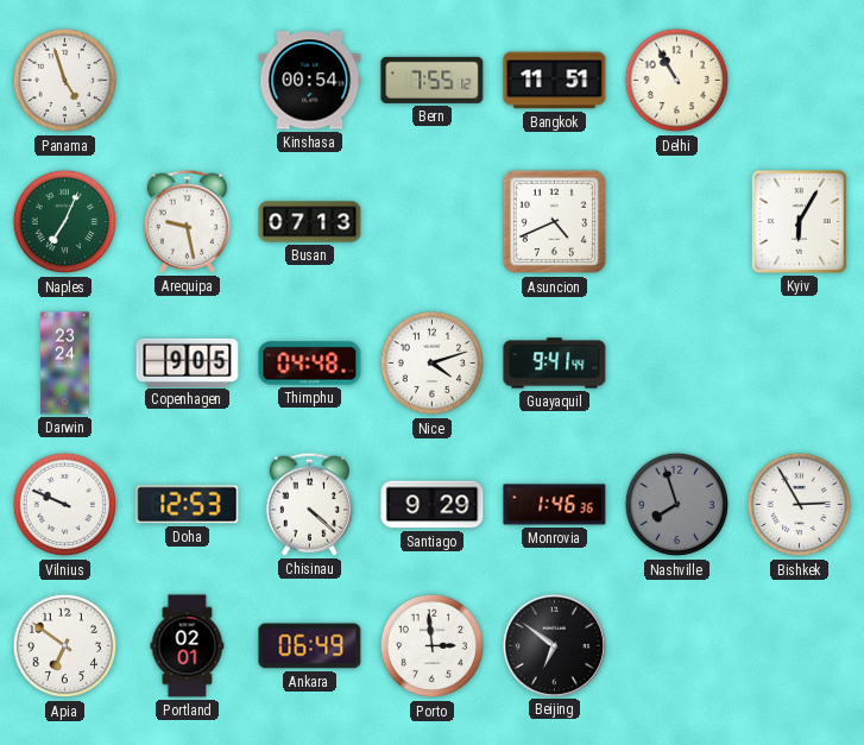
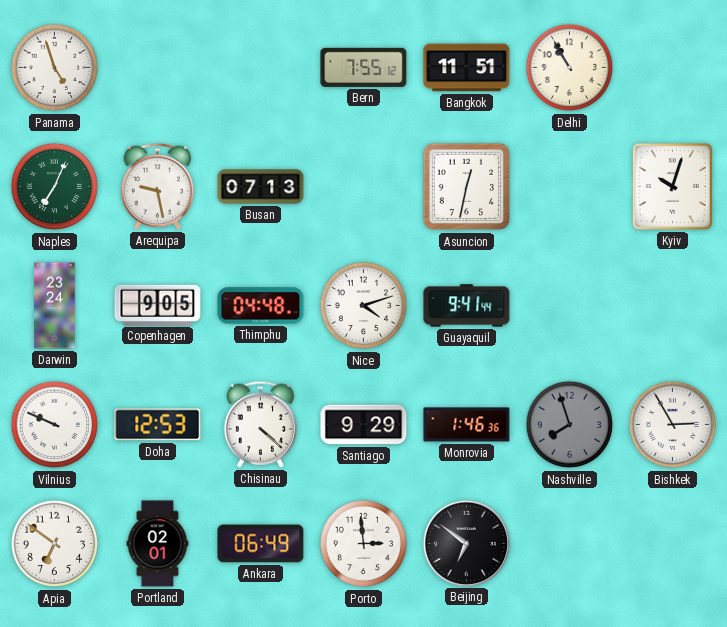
Kinshasa: 00:54 -> none (310, 81)
Asuncion: 4:41 -> 12:32 (467, 187)
Kyiv: 6:05 -> 10:03 (672, 186)
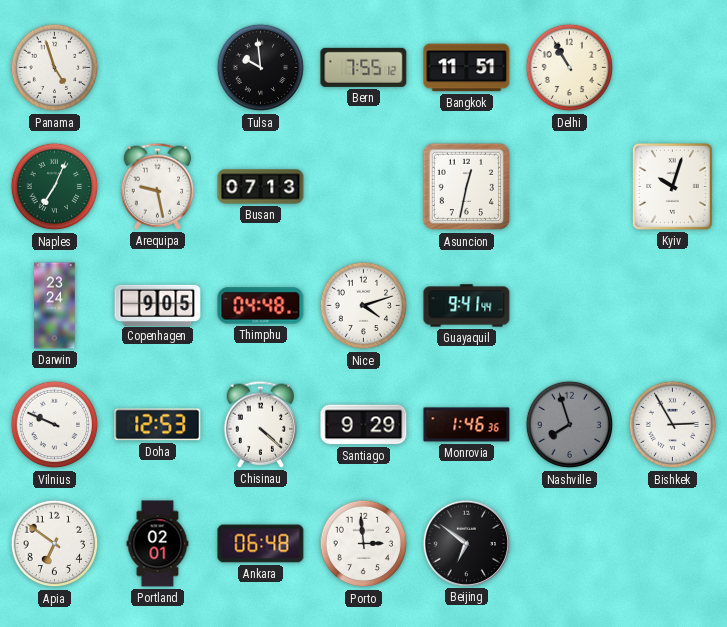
Tulsa: none -> 9:59 (261, 68)
Ankara: 06:49 -> 06:48 (261, 544)
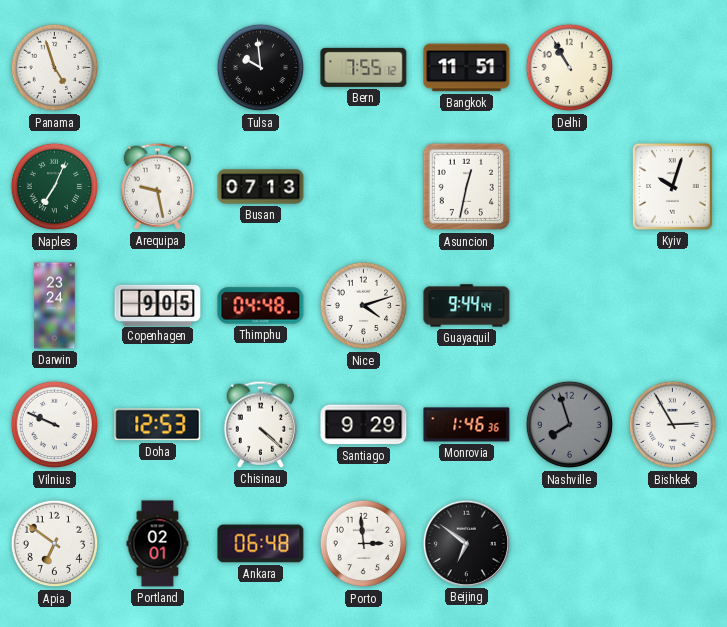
Guayaquil: 9:41 -> 9:44 (467, 306)
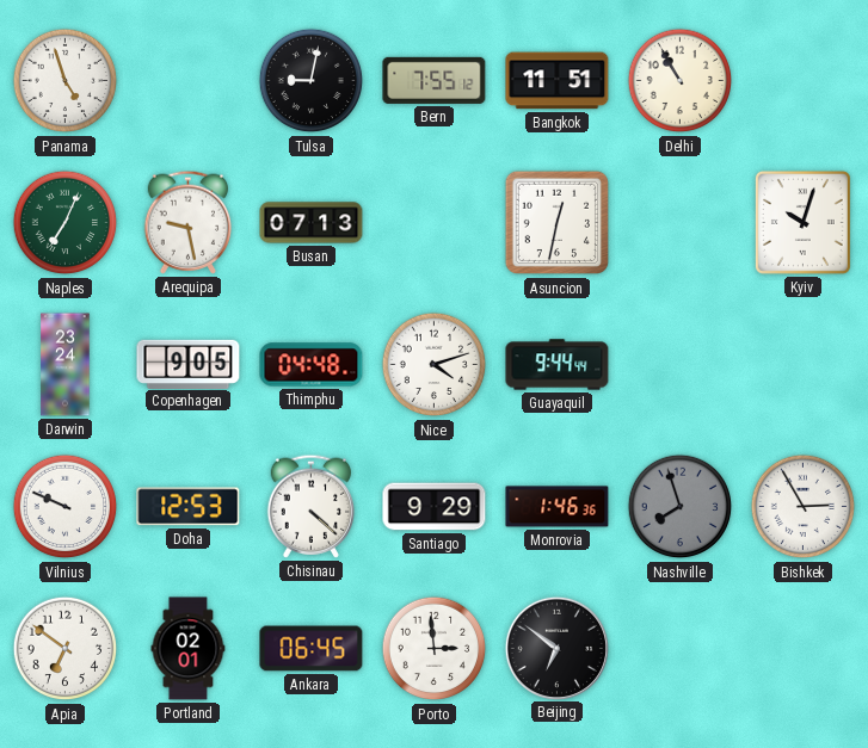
Tulsa: 9:59 -> 9:02 (312, 81)
Ankara: 06:48 -> 06:45 (312, 649)
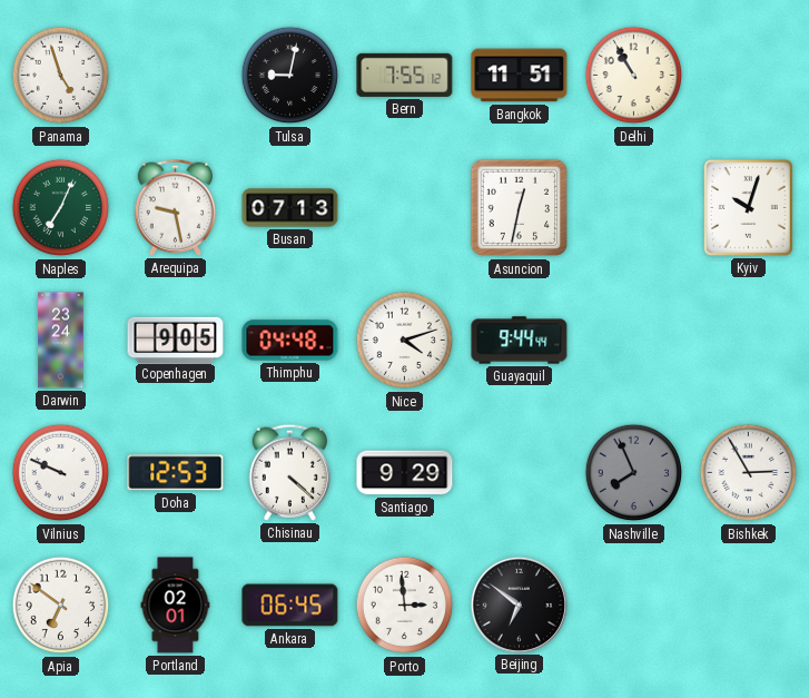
Monrovia: 1:46 -> none (558, 507)
Nashville: 7:57 -> 7:56 (634, 473)
